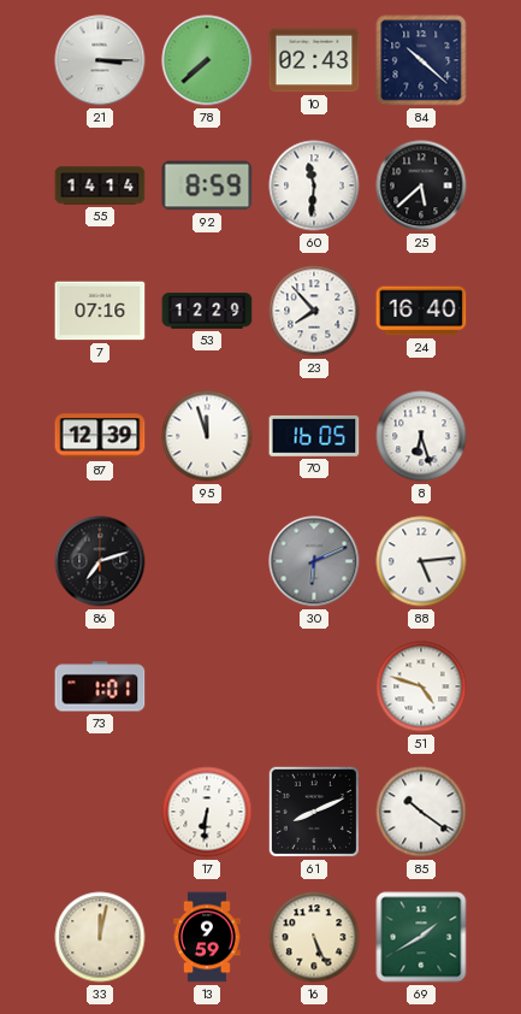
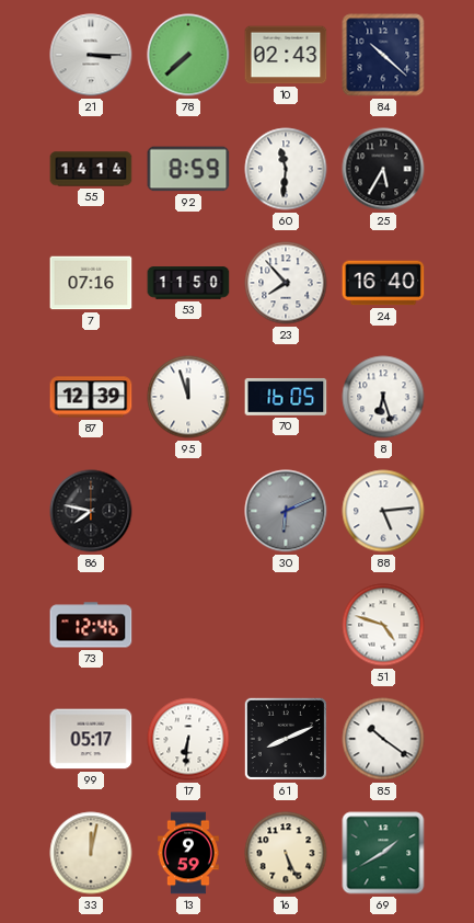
25: 5:38 -> 5:35 (383, 169)
53: 12:29 -> 11:50 (188, 283)
86: 7:12 -> 7:47 (91, 511)
73: 1:01 -> 12:46 (91, 625)
99: none -> 05:17 (91, 739)
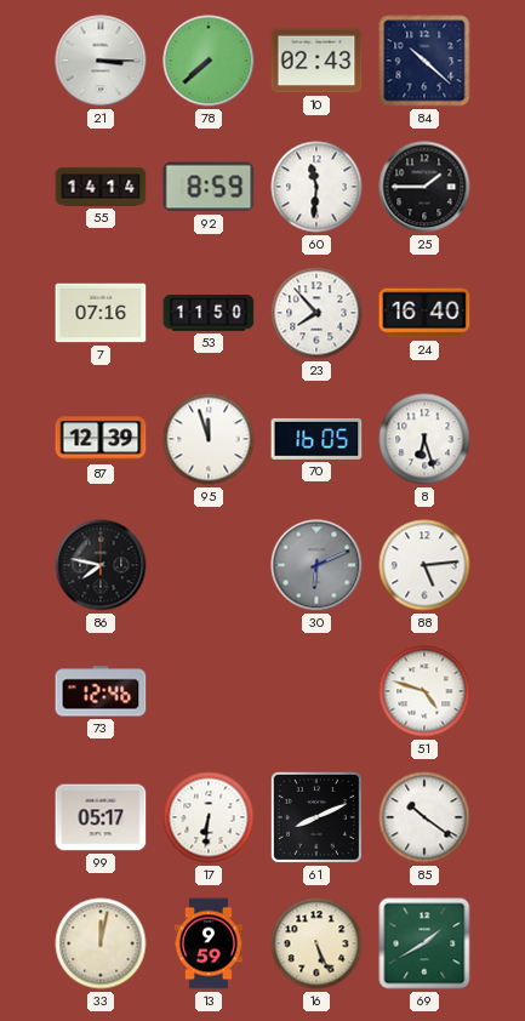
25: 5:35 -> 1:45 (424, 187)
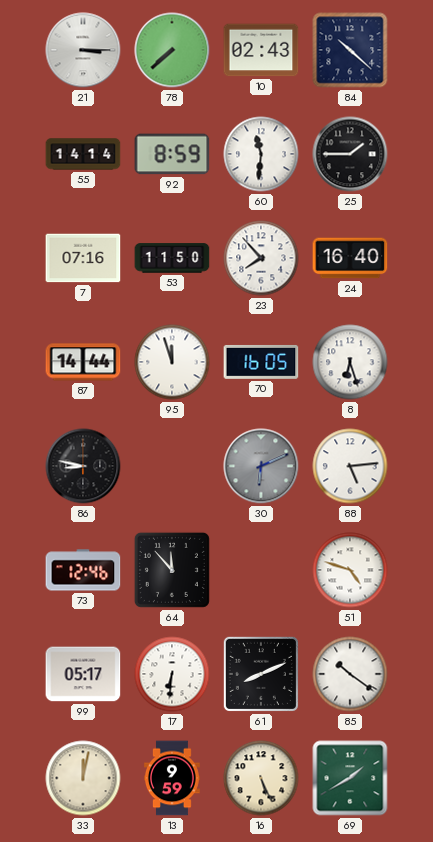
87: 12:39 -> 14:44 (83, 362)
86: 7:47 -> 8:47 (83, 466)
64: none -> 11:53 (172, 570)
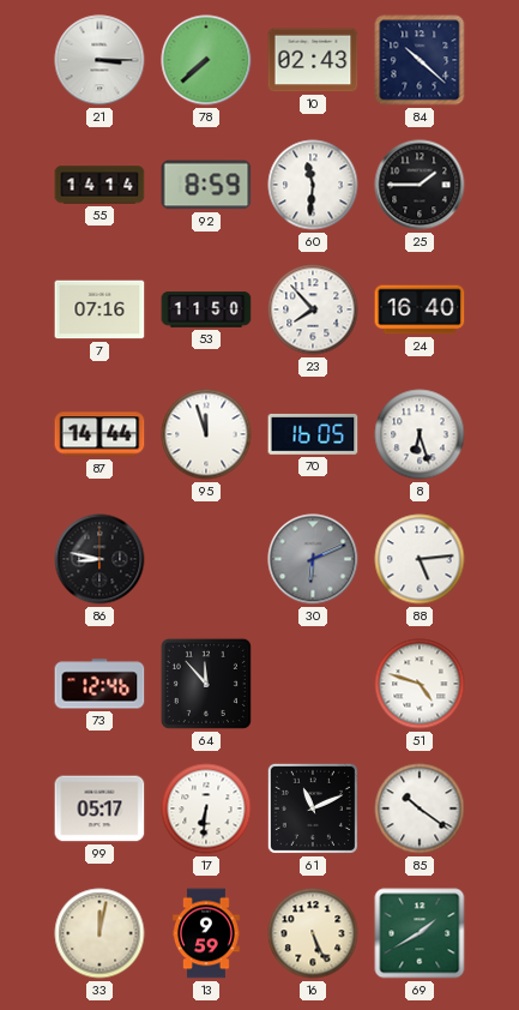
61: 8:11 -> 11:11 (313, 808)
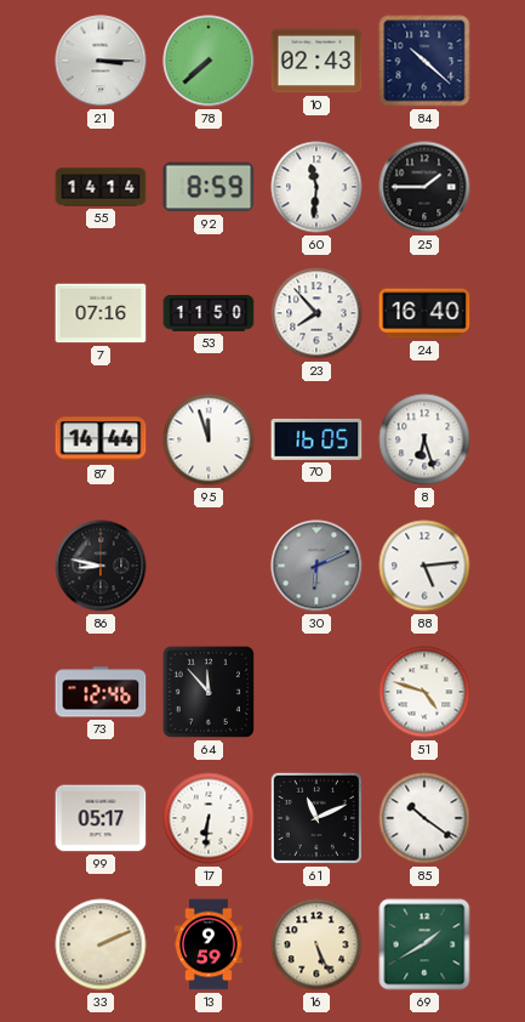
33: 12:02 -> 2:11 (101, 944)
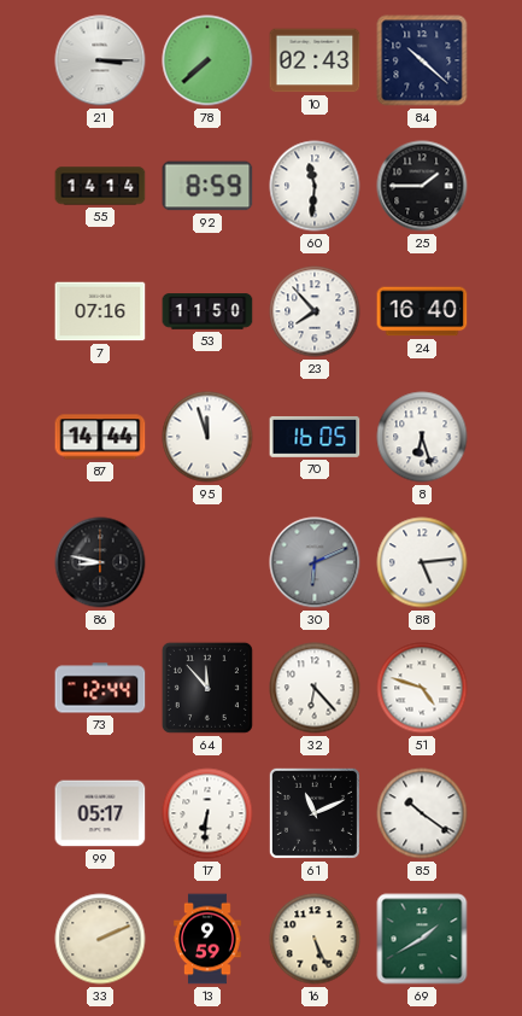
73: 12:46 -> 12:44 (100, 688)
32: none -> 6:23 (315, 688)
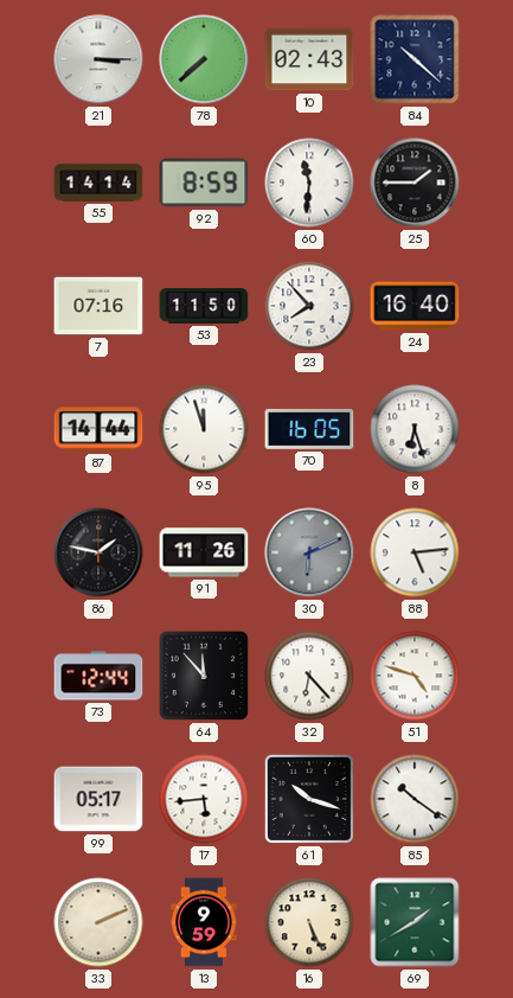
86: 8:47 -> 1:47 (98, 552)
91: none -> 11:26 (204, 552)
17: 6:31 -> 5:44 (204, 799)
61: 11:11 -> 10:18 (309, 799)
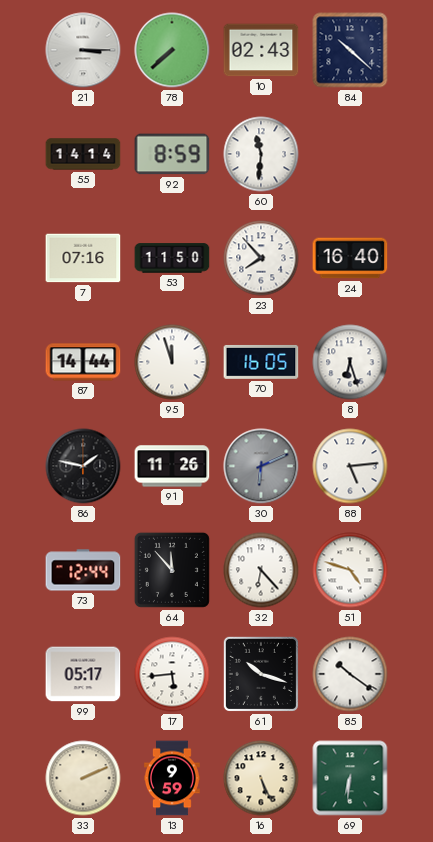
25: 1:45 -> none (415, 183)
69: 1:40 -> 6:31 (350, 778)
